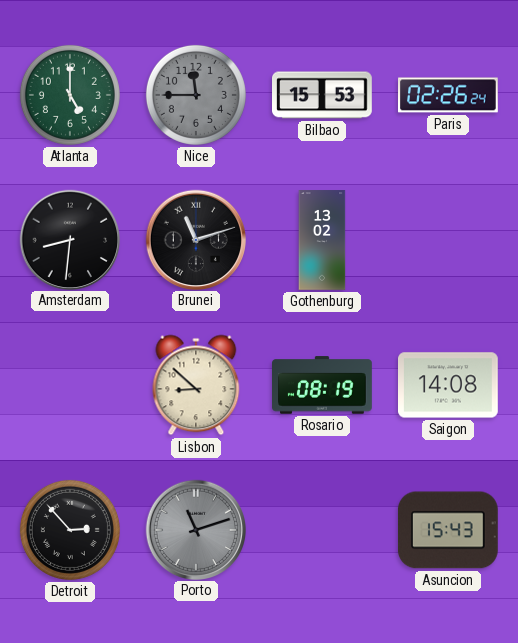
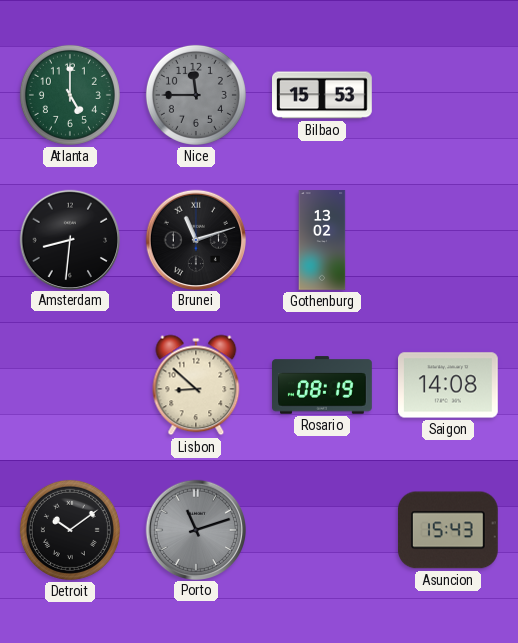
Paris: 02:26 -> none (449, 95)
Detroit: 2:53 -> 10:09 (70, 530)
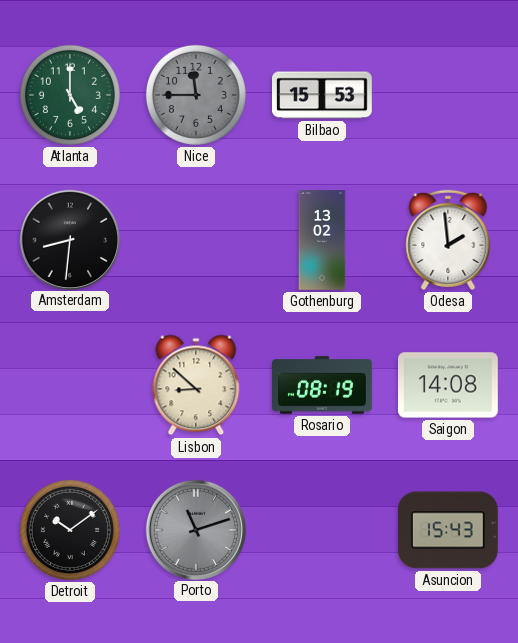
Brunei: 11:12 -> none (195, 239)
Odesa: none -> 1:59 (448, 240)
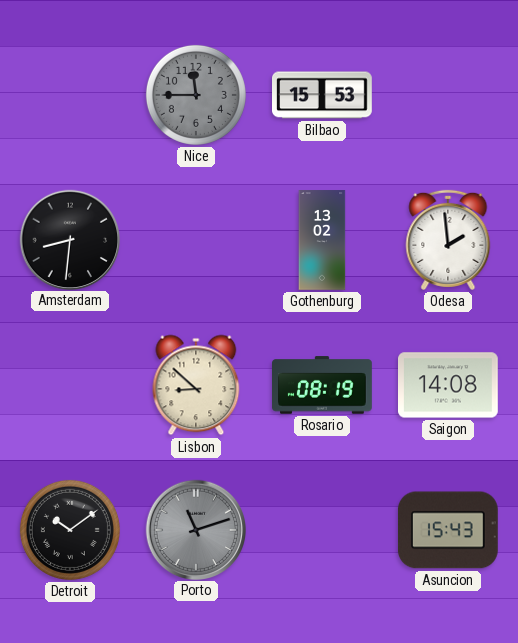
Atlanta: 5:00 -> none (70, 95)
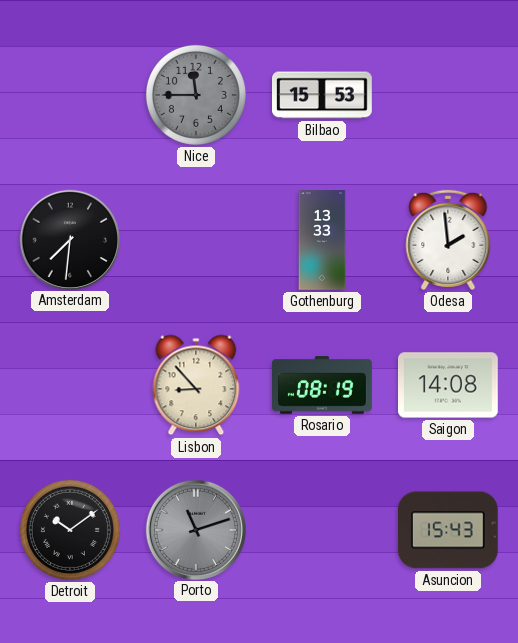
Amsterdam: 8:31 -> 7:31 (69, 239)
Gothenburg: 13:02 -> 13:33 (322, 240)
Lisbon: 8:52 -> 8:53 (196, 385)
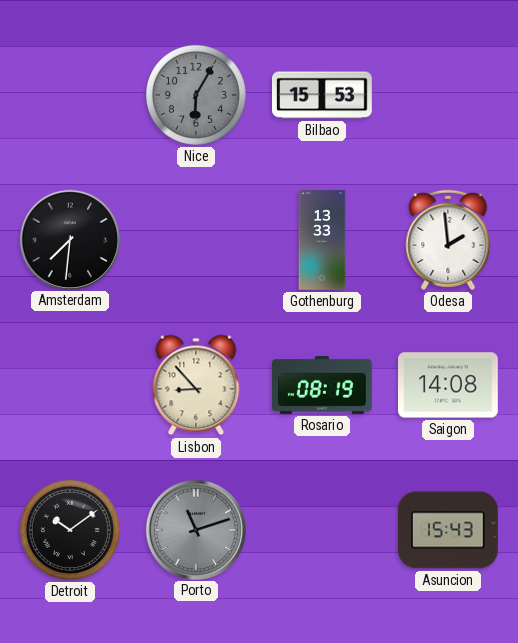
Nice: 11:45 -> 6:05 (196, 95)
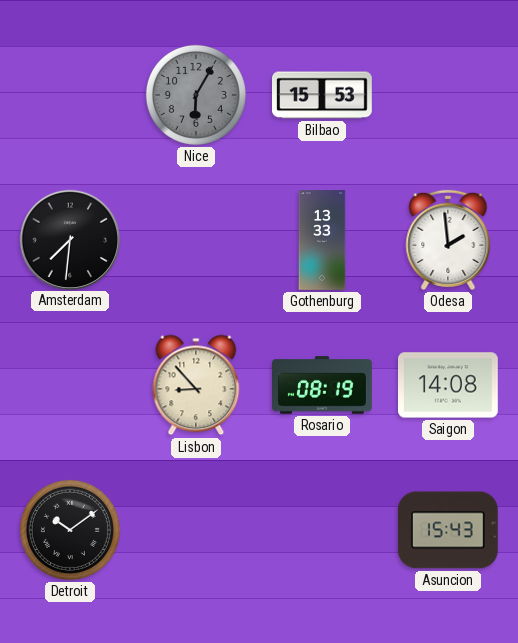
Porto: 11:12 -> none (195, 529)
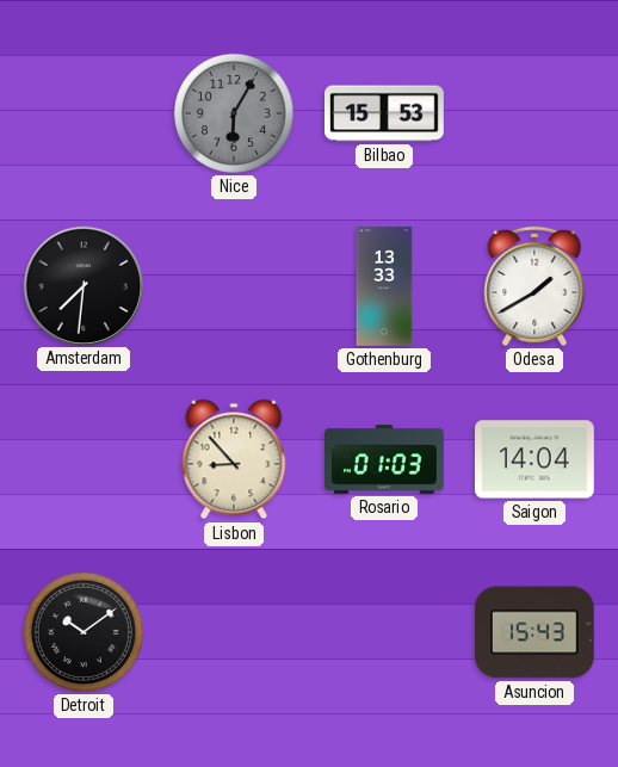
Odesa: 1:59 -> 1:40 (534, 286)
Rosario: 08:19 -> 01:03 (385, 459)
Saigon: 14:08 -> 14:04 (536, 459)
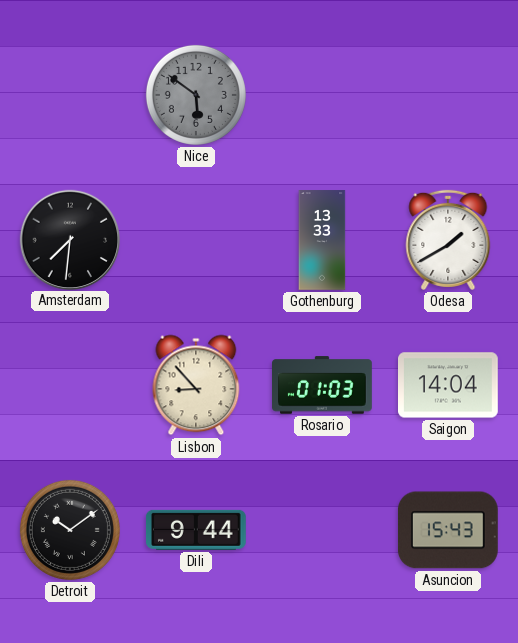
Nice: 6:05 -> 5:51 (196, 95)
Bilbao: 15:53 -> none (385, 113)
Dili: none -> 9:44 (196, 530)
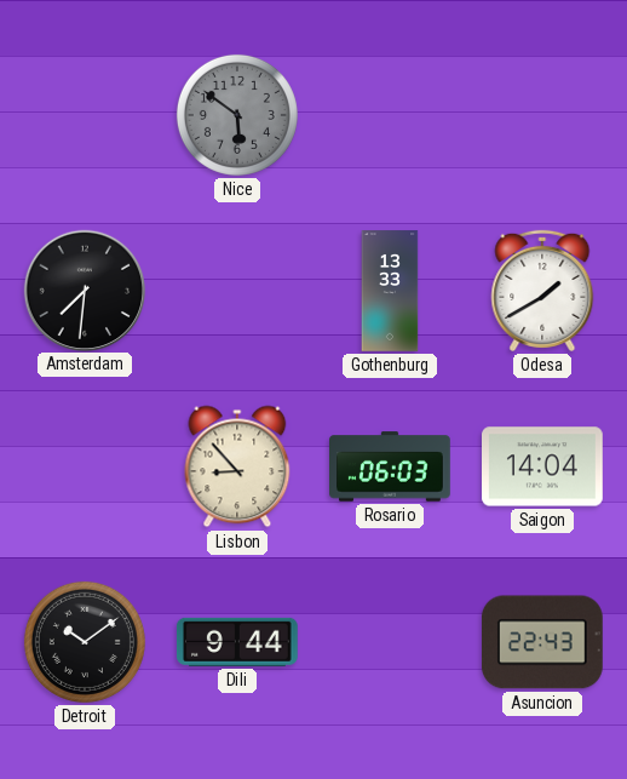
Rosario: 01:03 -> 06:03 (391, 466)
Asuncion: 15:43 -> 22:43 (542, 642)
